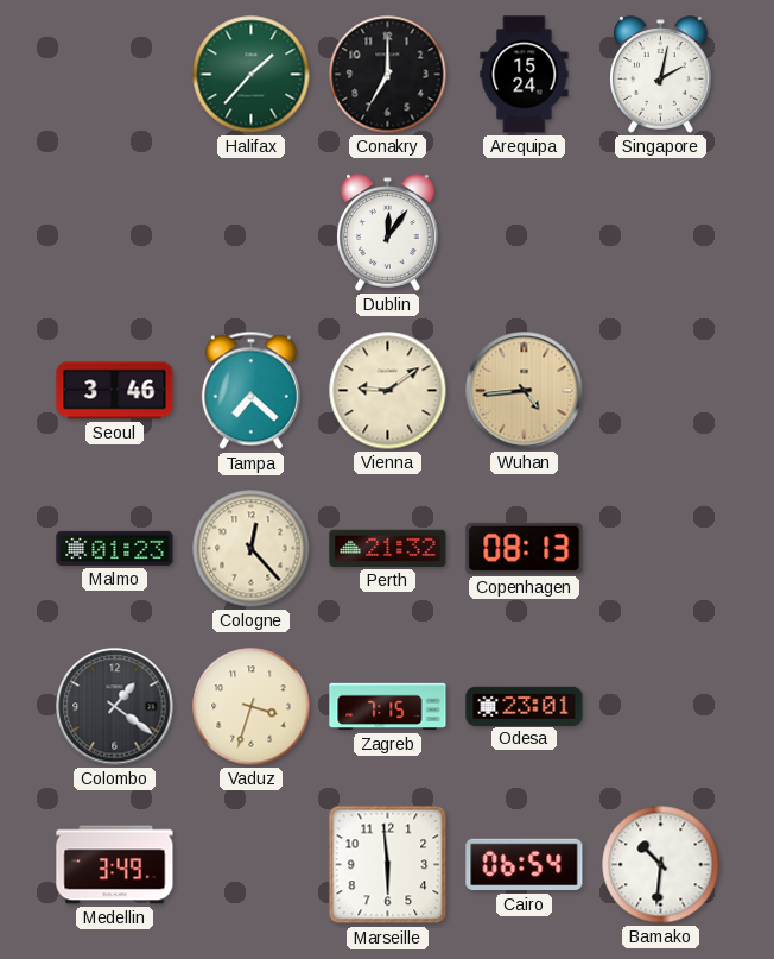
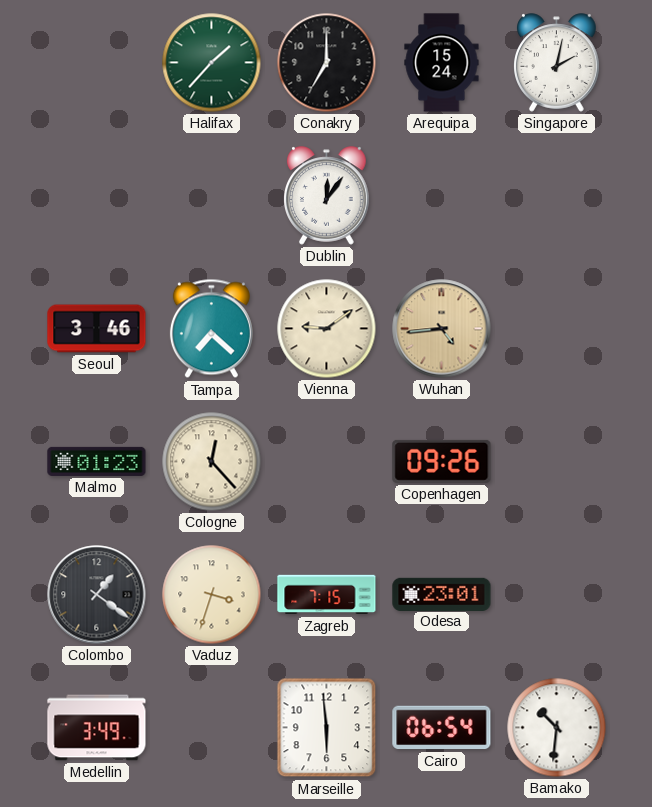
Perth: 21:32 -> none (388, 548)
Copenhagen: 08:13 -> 09:26 (442, 461)
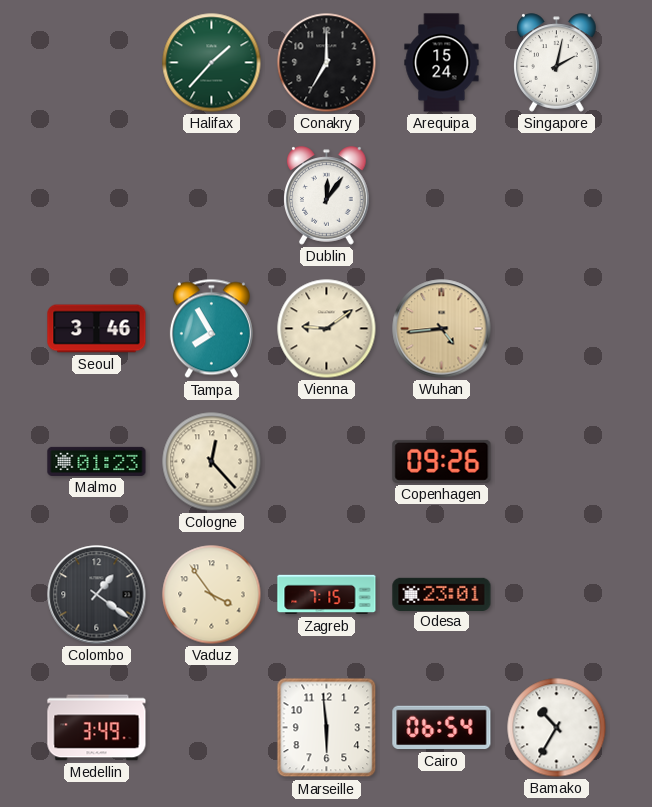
Tampa: 7:22 -> 7:55 (211, 329)
Vaduz: 3:33 -> 3:54 (212, 595)
Bamako: 10:31 -> 10:35 (557, 728)
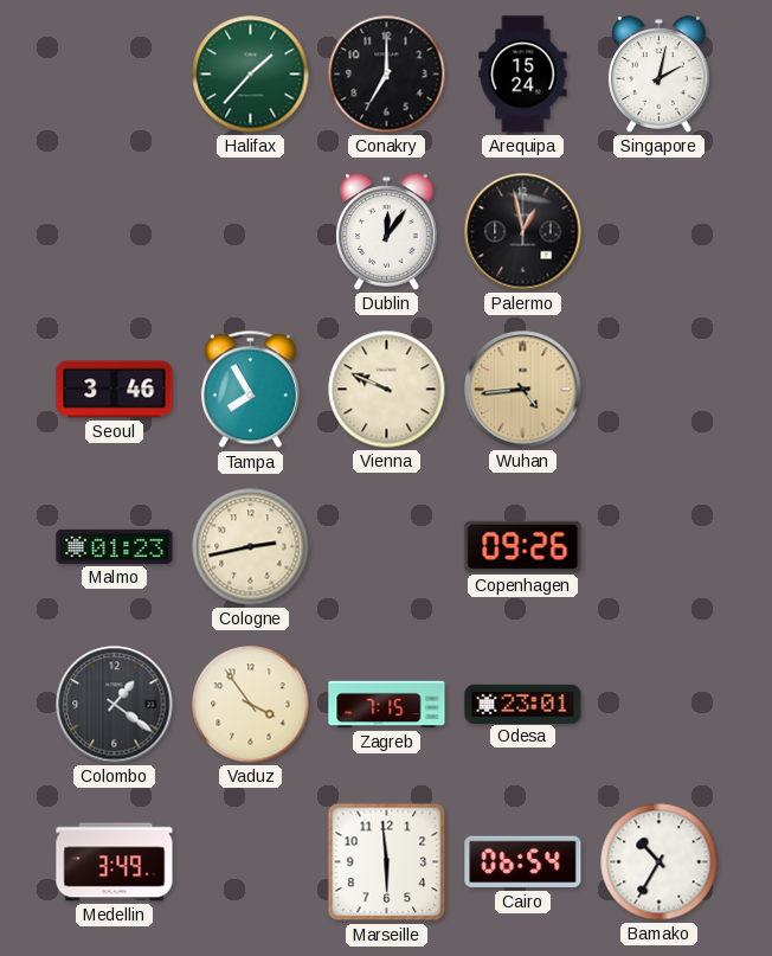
Palermo: none -> 12:58 (523, 232)
Vienna: 9:09 -> 9:49 (387, 390)
Cologne: 12:23 -> 2:43 (251, 547)
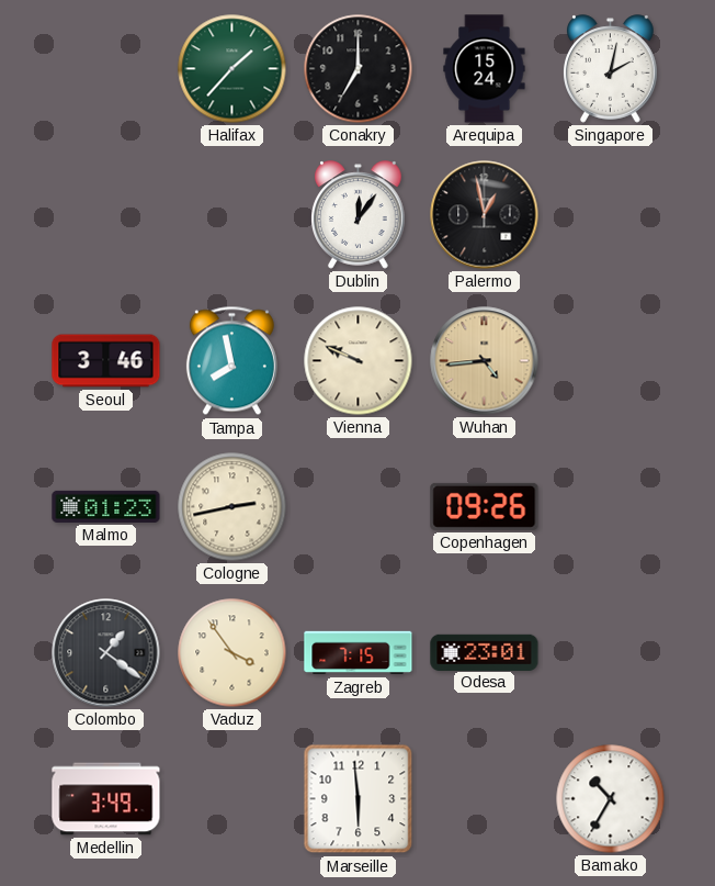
Tampa: 7:55 -> 7:58 (231, 361)
Cairo: 06:54 -> none (523, 862)
